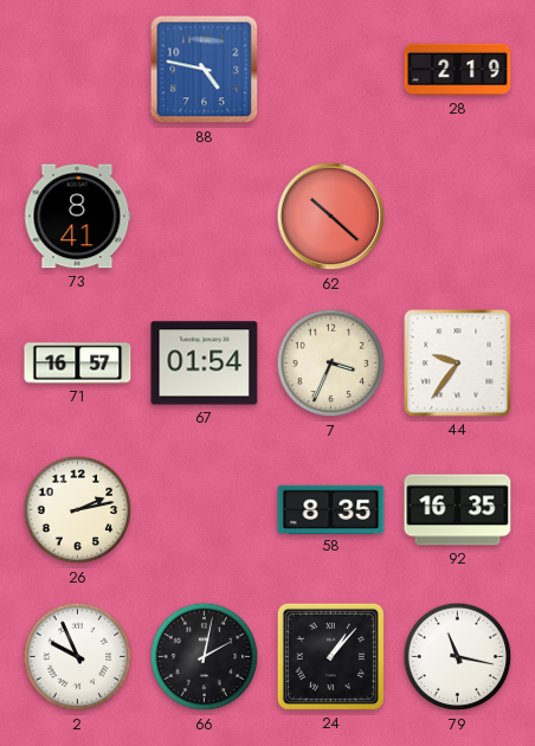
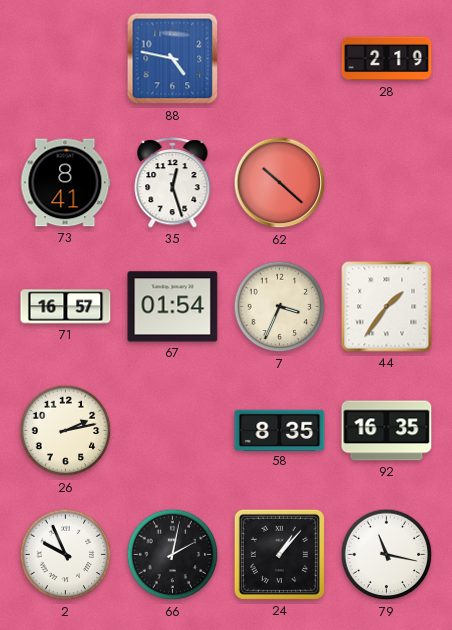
35: none -> 12:27 (173, 183)
44: 9:36 -> 1:36 (387, 307)
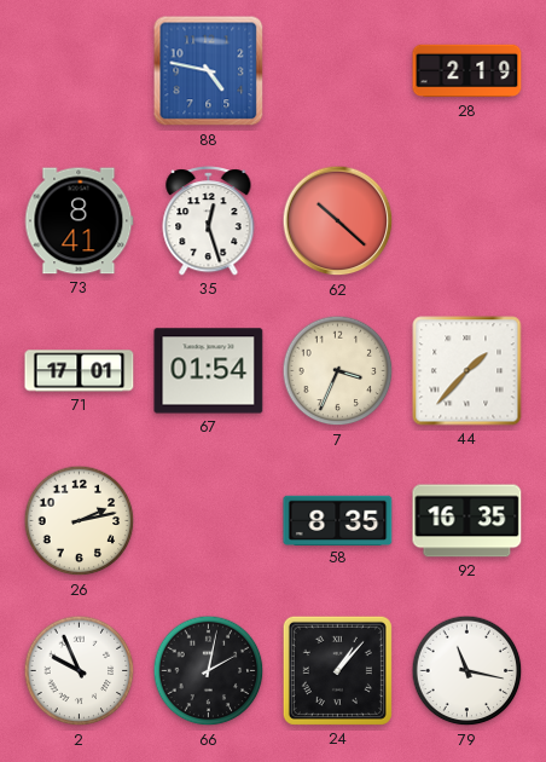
71: 16:57 -> 17:01 (80, 371)
44: 1:36 -> 1:37 (467, 371)
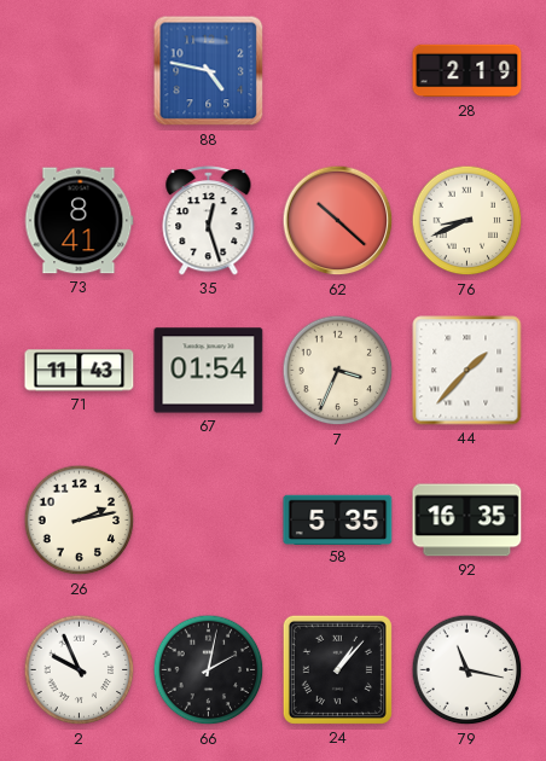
76: none -> 8:41 (467, 221)
71: 17:01 -> 11:43 (80, 371)
58: 8:35 -> 5:35 (338, 519)
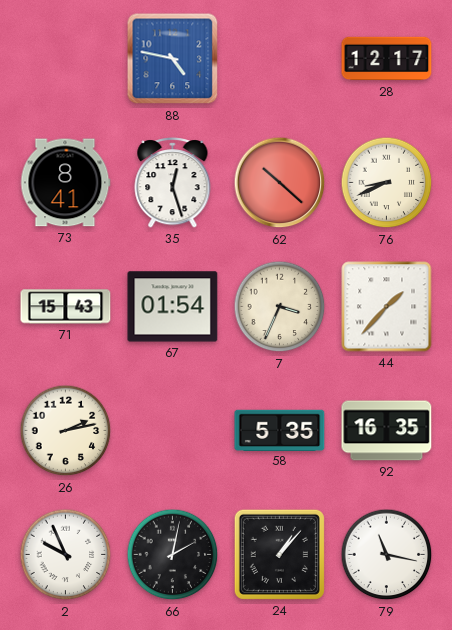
28: 2:19 -> 12:17 (387, 59)
71: 11:43 -> 15:43 (66, 307)
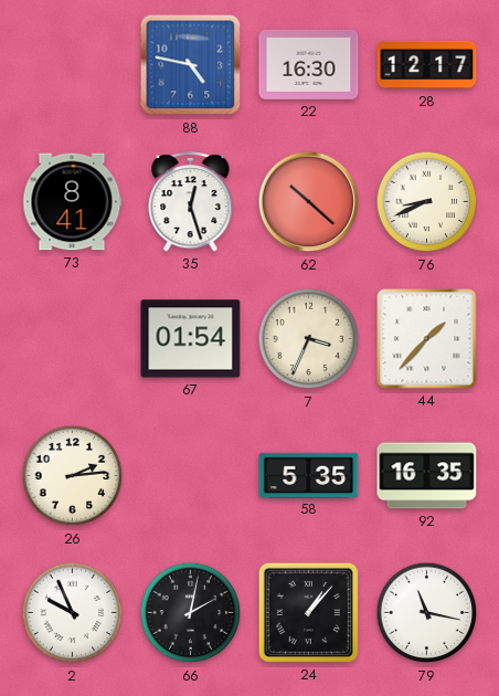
22: none -> 16:30 (309, 64)
71: 15:43 -> none (66, 307)
26: 2:13 -> 2:14 (73, 476)
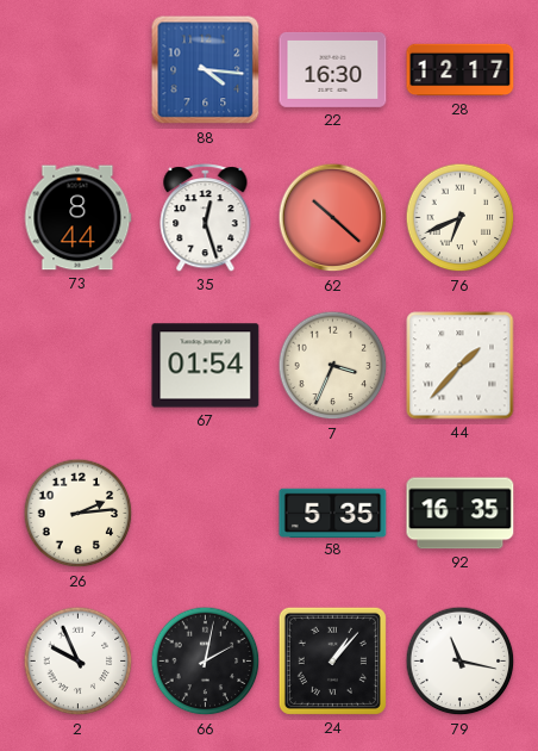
88: 4:47 -> 4:16 (206, 70)
73: 8:41 -> 8:44 (77, 218)
76: 8:41 -> 6:41 (461, 218)
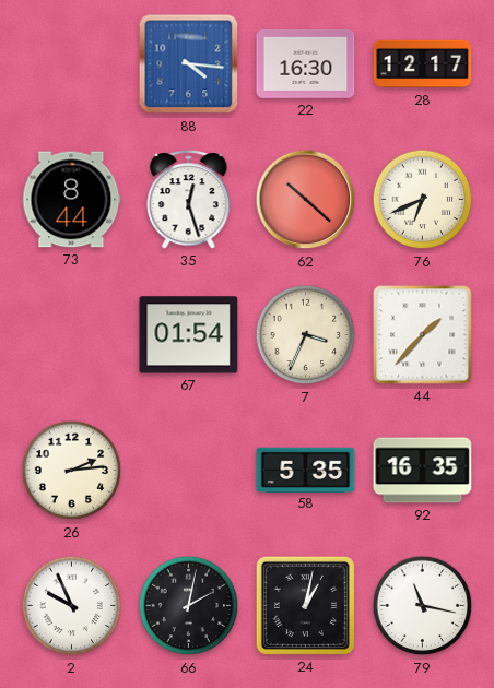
24: 1:07 -> 1:02 (305, 605)
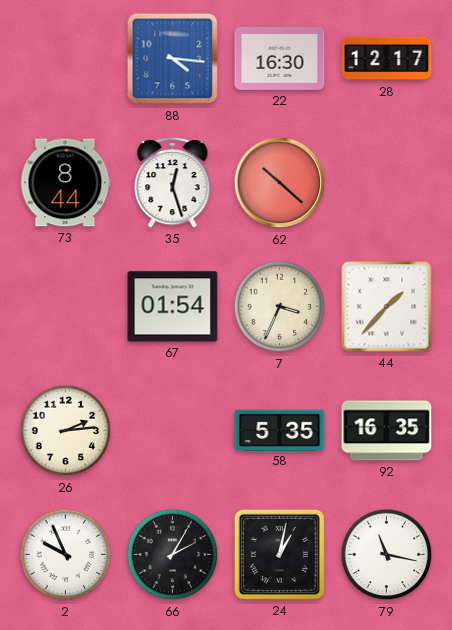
76: 6:41 -> none (423, 200)
66: 2:02 -> 2:05 (173, 555)
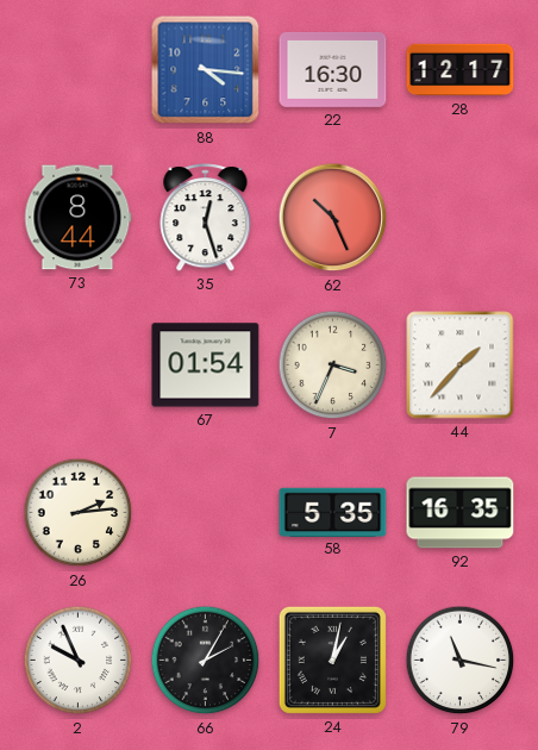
62: 10:22 -> 10:26 (333, 218)
